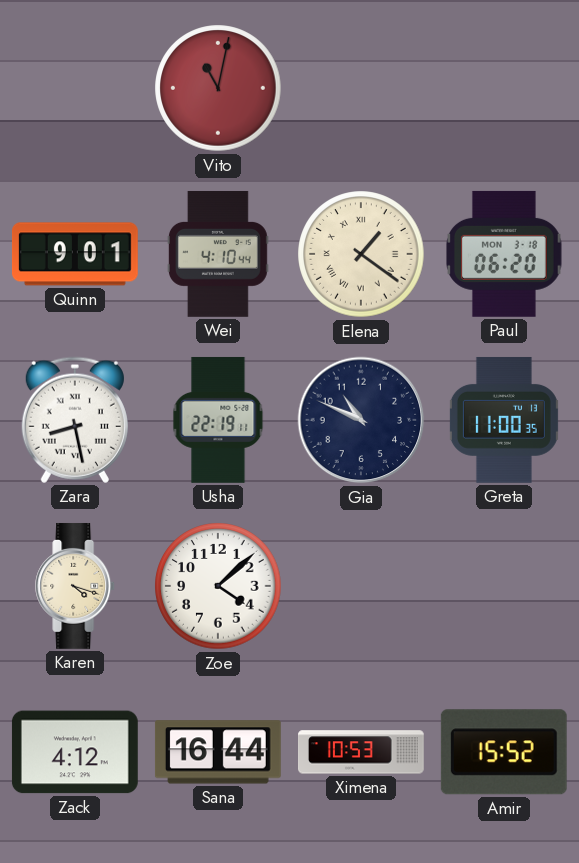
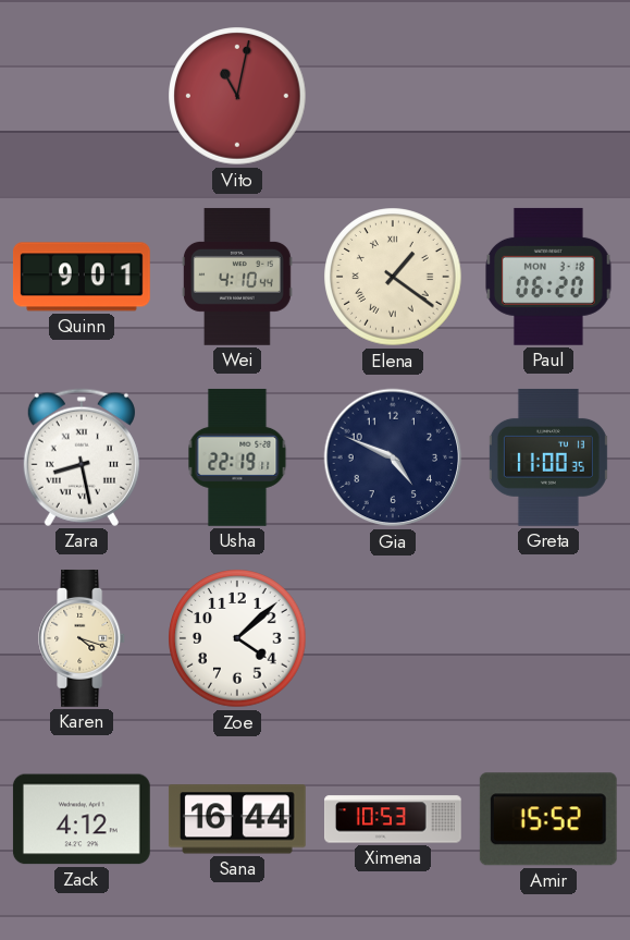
Gia: 10:49 -> 4:49 (393, 457)
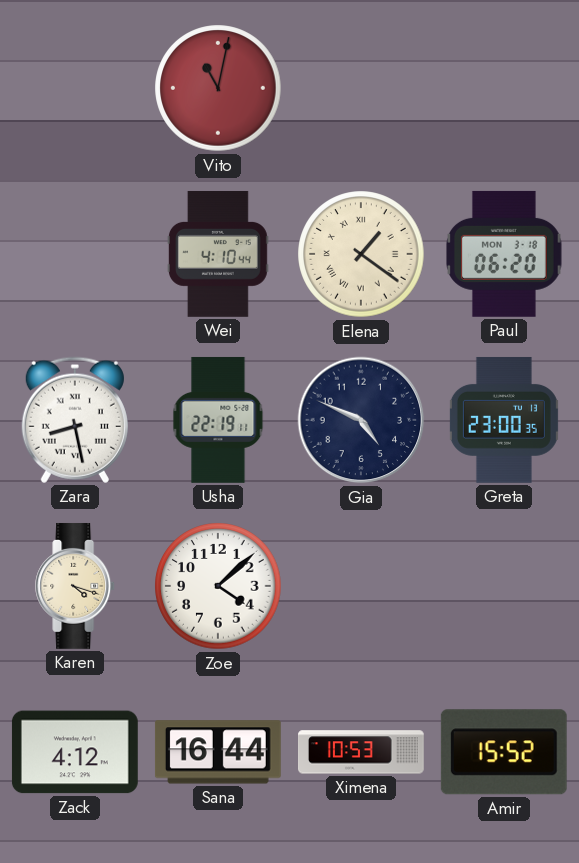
Quinn: 9:01 -> none (82, 277)
Greta: 11:00 -> 23:00 (504, 420)
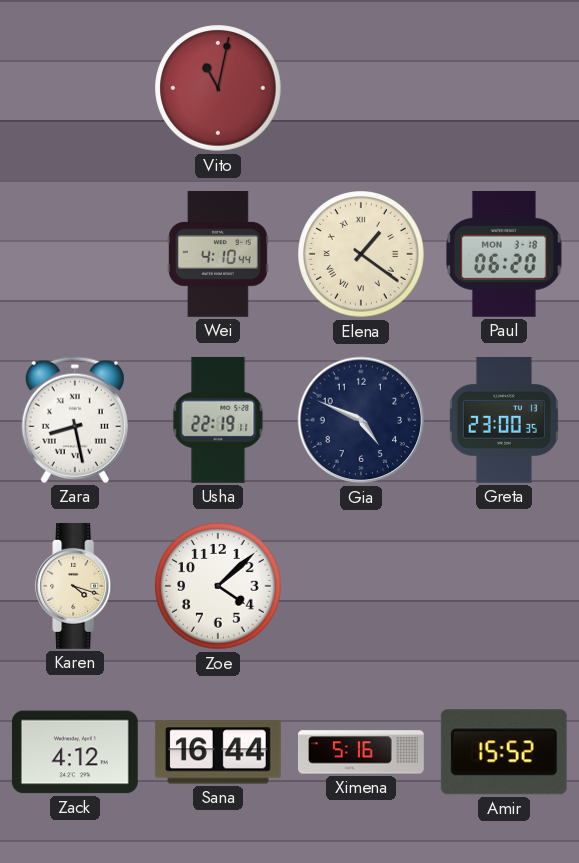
Ximena: 10:53 -> 5:16 (362, 752)
